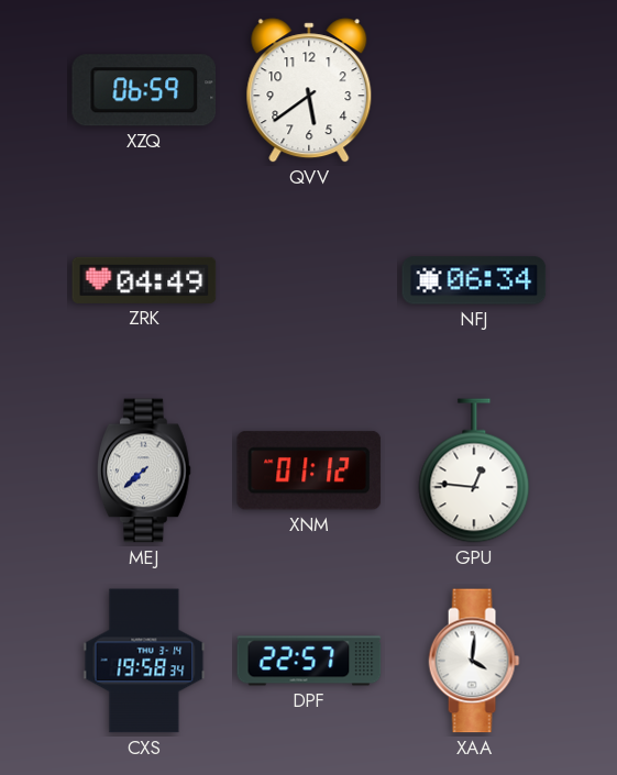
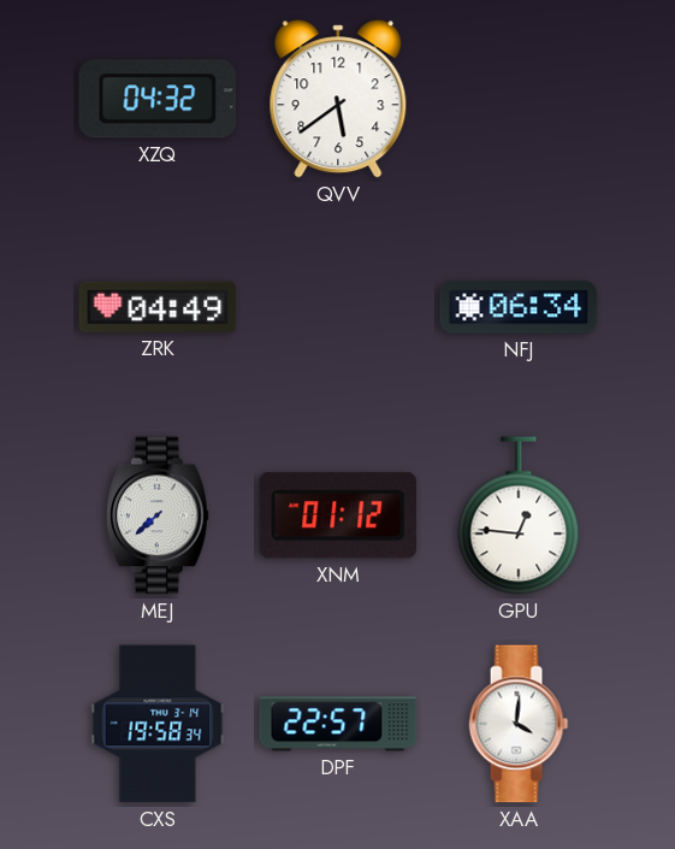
XZQ: 06:59 -> 04:32 (158, 99)
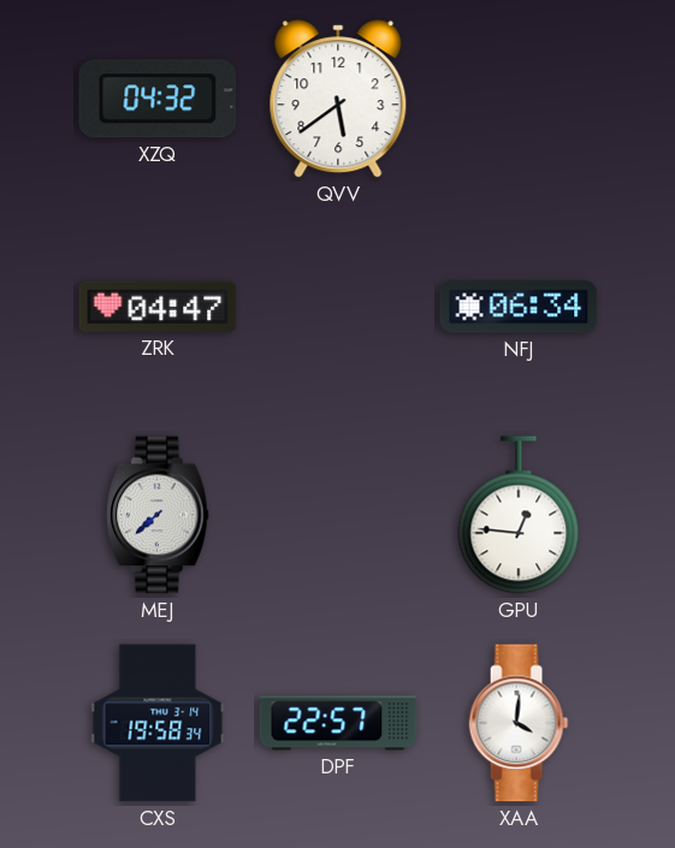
ZRK: 04:49 -> 04:47 (158, 307)
XNM: 01:12 -> none (338, 515)
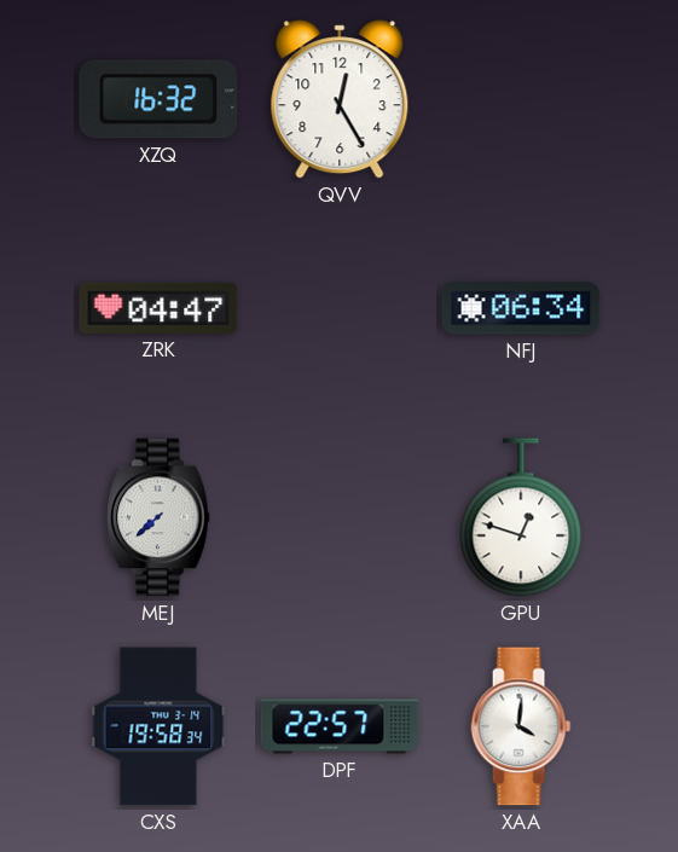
XZQ: 04:32 -> 16:32 (158, 99)
QVV: 5:39 -> 12:25 (340, 99)
GPU: 12:46 -> 12:48 (521, 517)
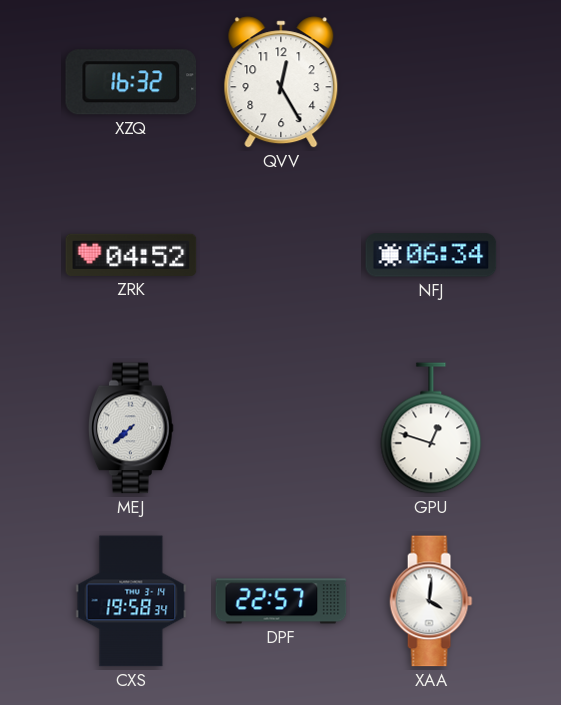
ZRK: 04:47 -> 04:52 (131, 255)
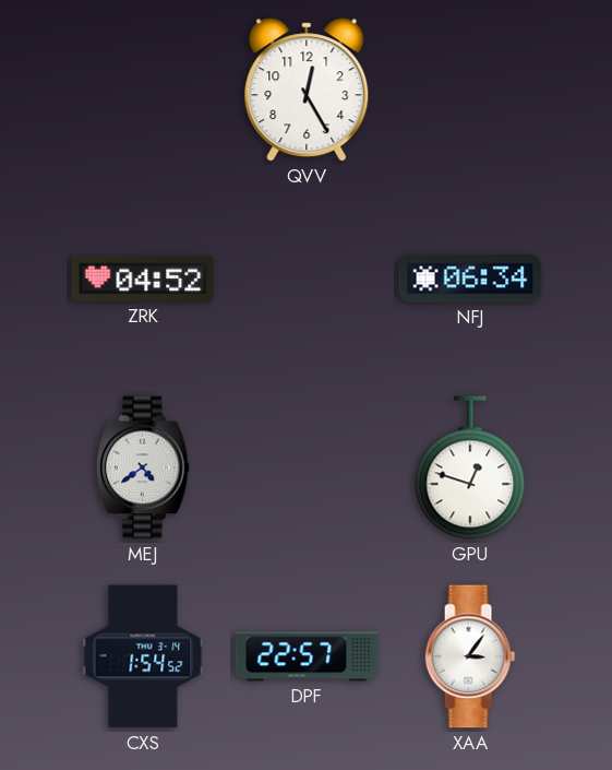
XZQ: 16:32 -> none (131, 82)
MEJ: 7:38 -> 4:39 (144, 467)
CXS: 19:58 -> 1:54 (143, 656)
XAA: 4:01 -> 3:06 (470, 656)
